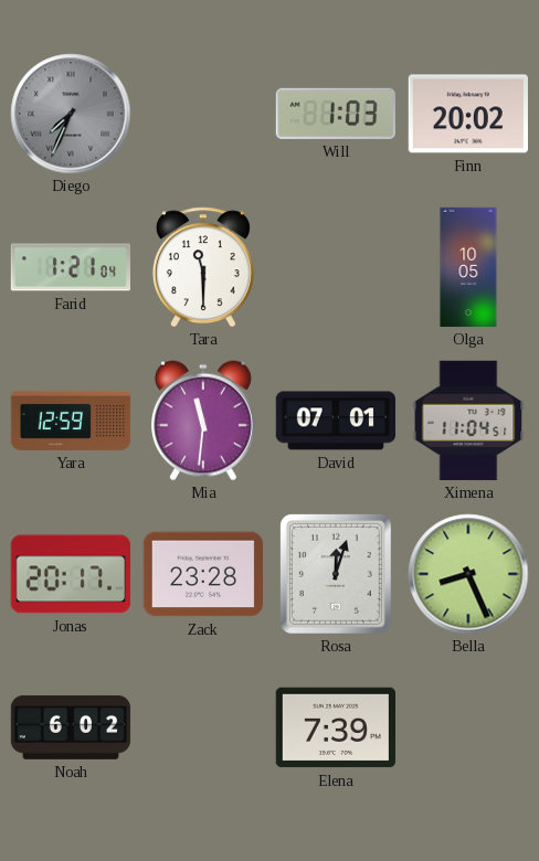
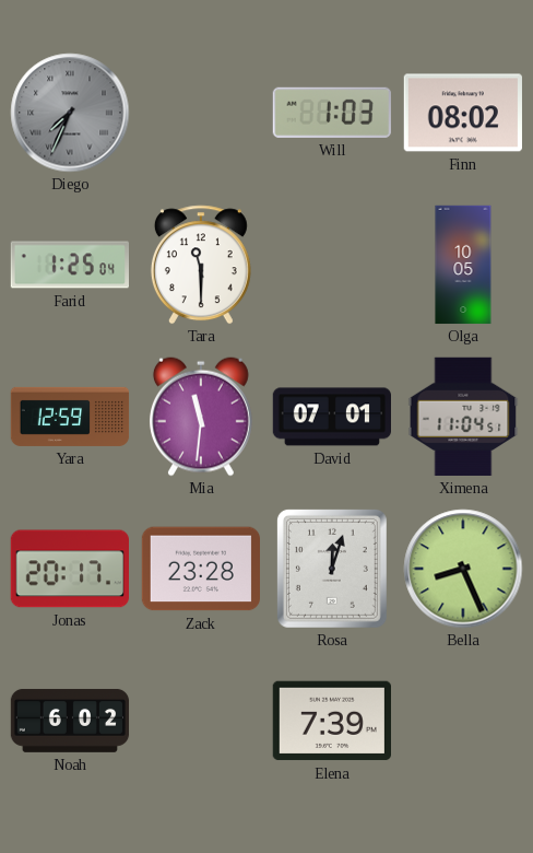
Finn: 20:02 -> 08:02 (463, 113)
Farid: 1:21 -> 1:25 (69, 265)
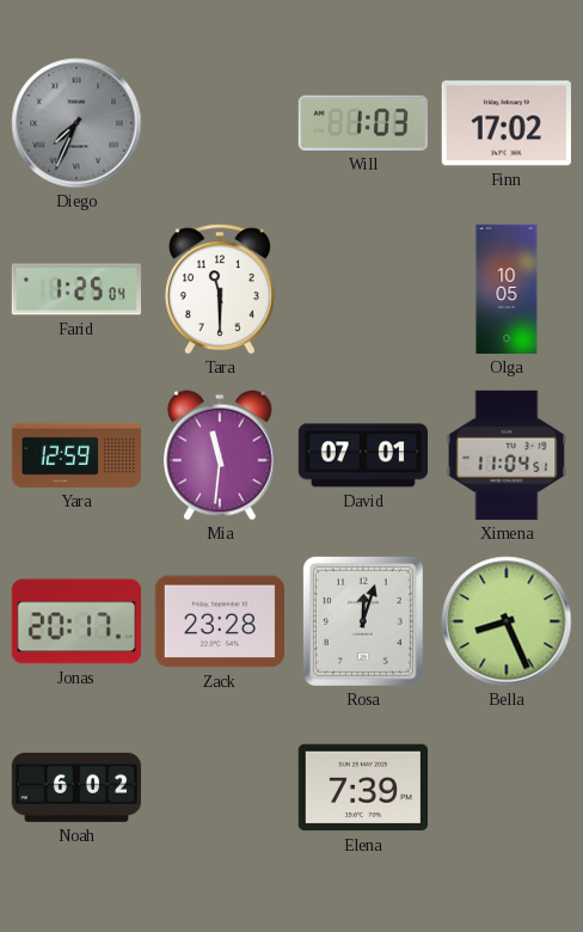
Finn: 08:02 -> 17:02 (507, 123)
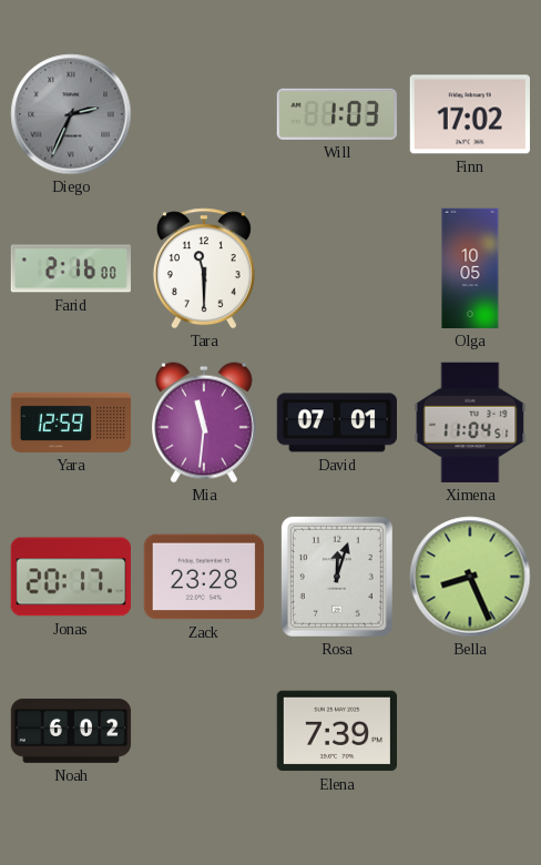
Diego: 7:34 -> 2:34 (71, 114)
Farid: 1:25 -> 2:16 (70, 268)
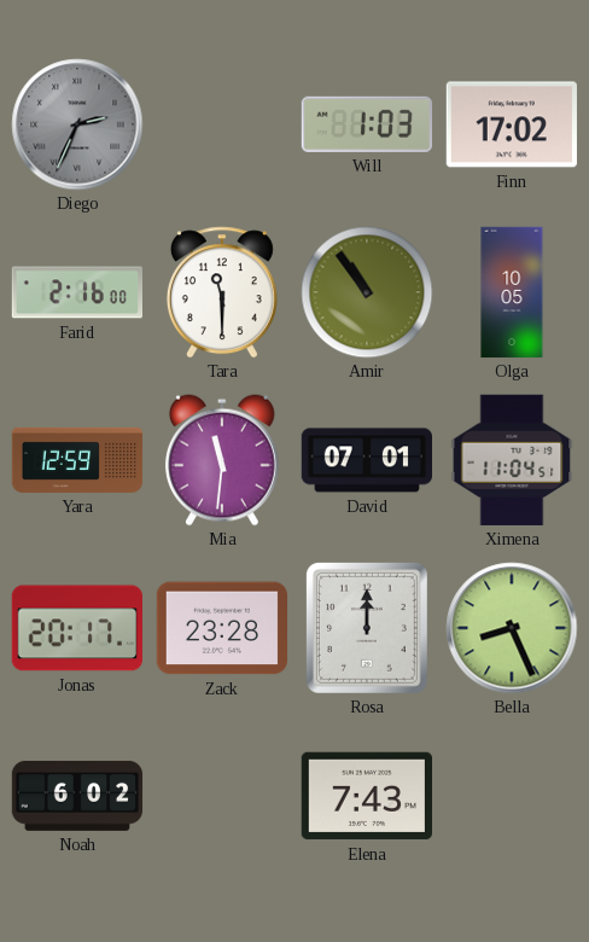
Amir: none -> 10:54 (367, 292)
Rosa: 12:03 -> 12:00 (367, 628)
Elena: 7:39 -> 7:43 (366, 796)
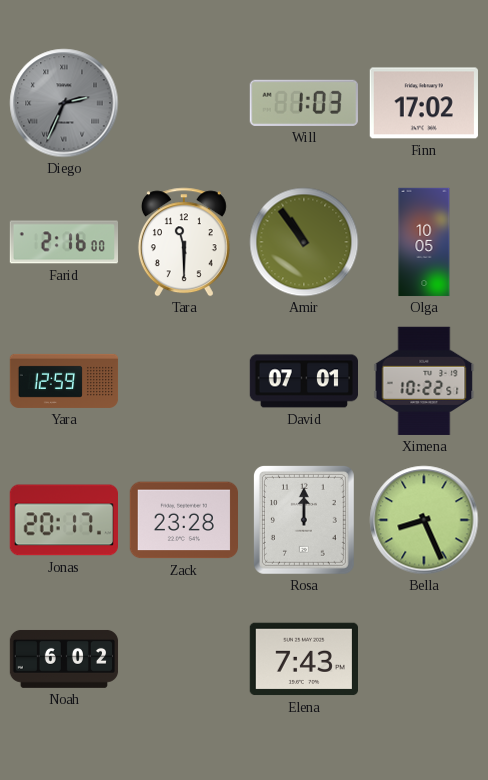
Mia: 11:31 -> none (222, 460)
Ximena: 11:04 -> 10:22 (424, 381)
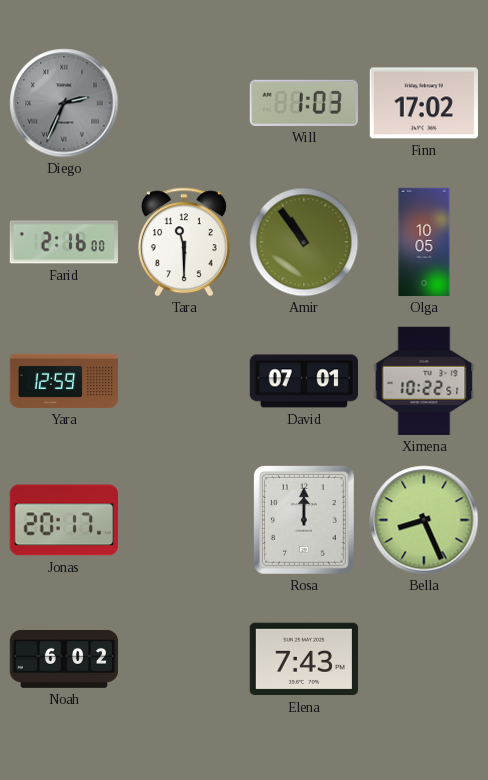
Zack: 23:28 -> none (183, 520)
